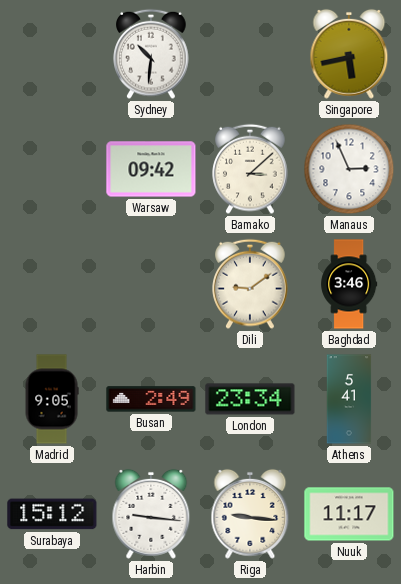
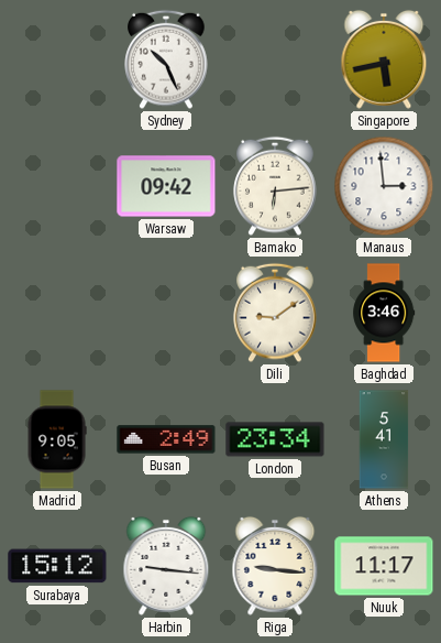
Sydney: 10:31 -> 10:26 (166, 59)
Bamako: 3:08 -> 6:14 (275, 186)
Manaus: 2:56 -> 2:59 (384, 186)
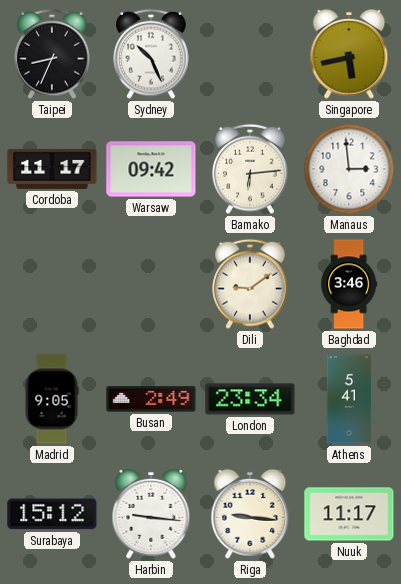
Taipei: none -> 8:34 (52, 54)
Cordoba: none -> 11:17 (52, 169)
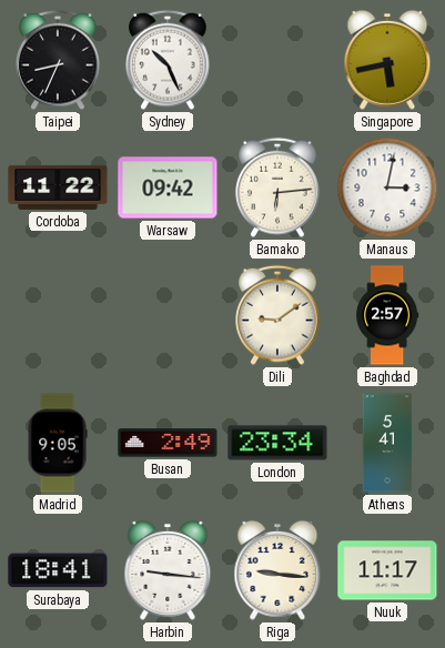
Cordoba: 11:17 -> 11:22 (58, 188)
Manaus: 2:59 -> 3:02 (387, 188)
Baghdad: 3:46 -> 2:57 (387, 315)
Surabaya: 15:12 -> 18:41 (58, 570)
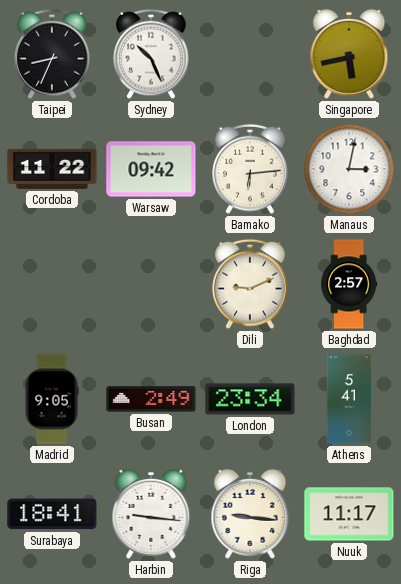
Dili: 9:09 -> 9:11 (250, 284)
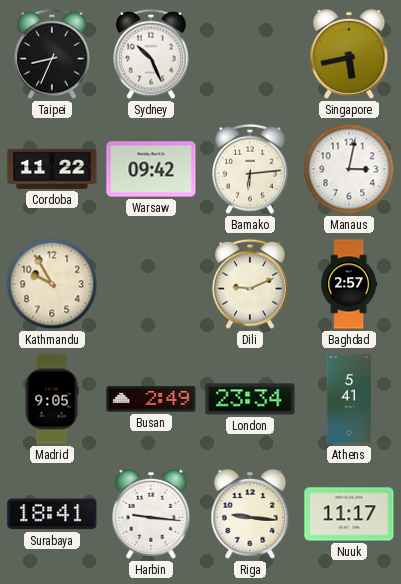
Kathmandu: none -> 9:55 (52, 284)
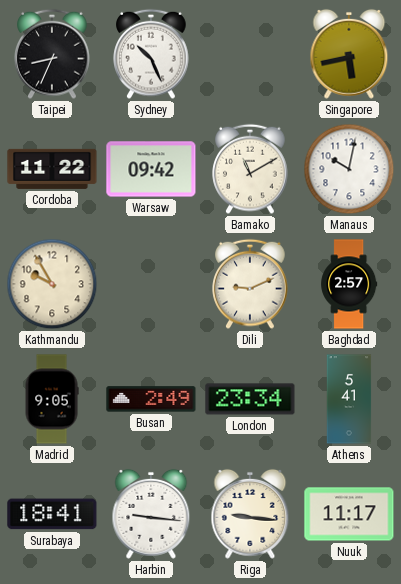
Bamako: 6:14 -> 11:10 (250, 169)
Manaus: 3:02 -> 10:02 (349, 169)
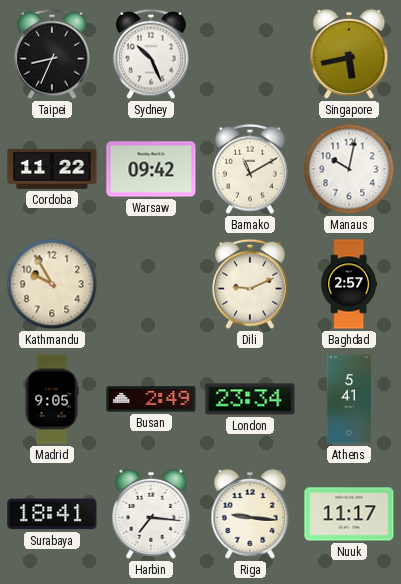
Harbin: 9:16 -> 7:16 (151, 514)
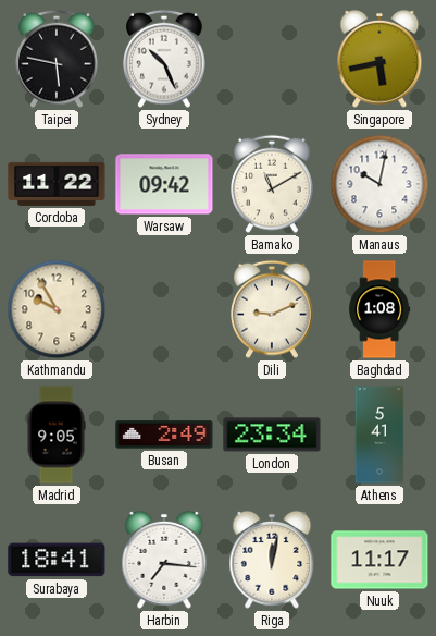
Taipei: 8:34 -> 5:47 (57, 59)
Baghdad: 2:57 -> 1:08 (379, 309)
Riga: 9:16 -> 12:02 (272, 560)
